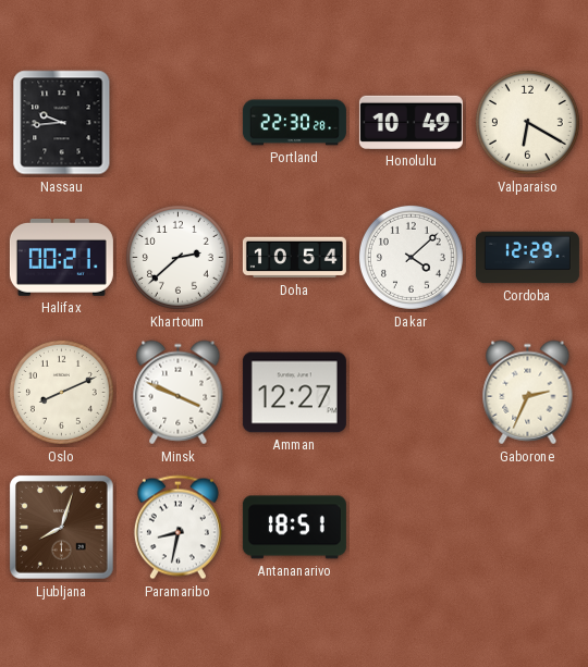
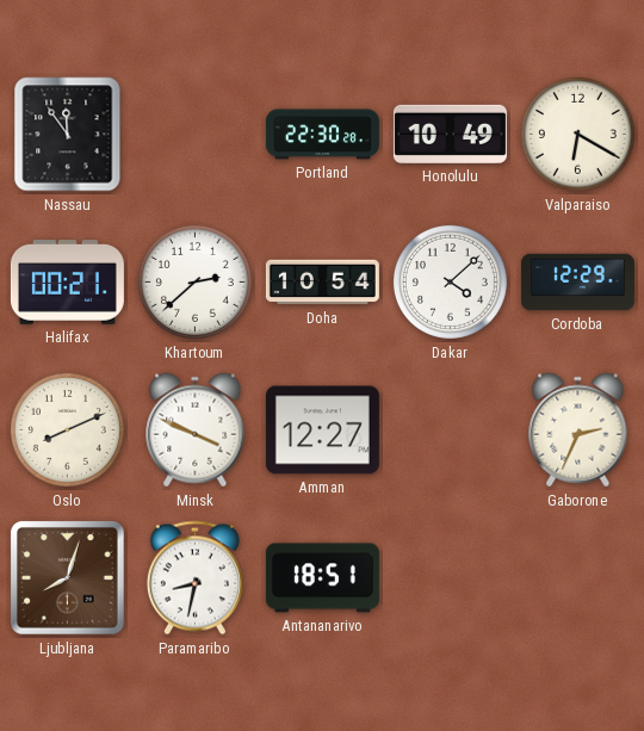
Nassau: 9:44 -> 11:54 (68, 135)
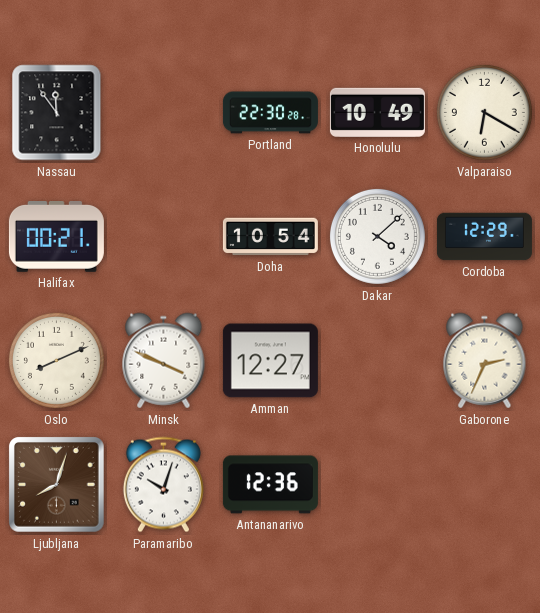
Khartoum: 2:38 -> none (194, 281)
Paramaribo: 8:32 -> 10:03 (163, 485)
Antananarivo: 18:51 -> 12:36 (270, 485)
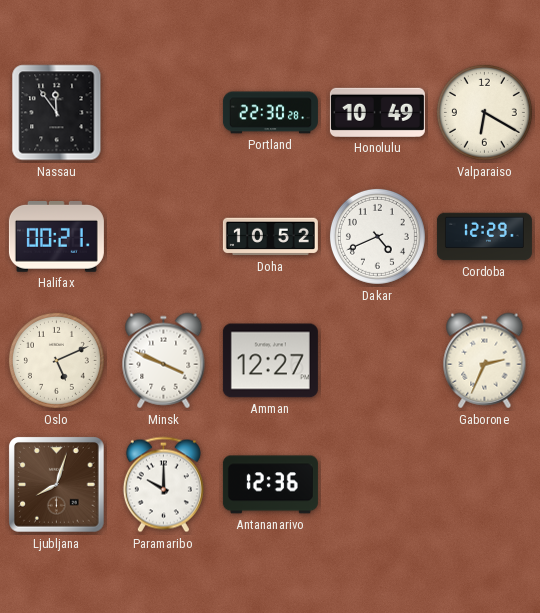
Doha: 10:54 -> 10:52 (270, 237)
Dakar: 4:08 -> 4:41 (377, 236)
Oslo: 8:11 -> 5:11 (56, 360)
Paramaribo: 10:03 -> 10:00 (163, 485)
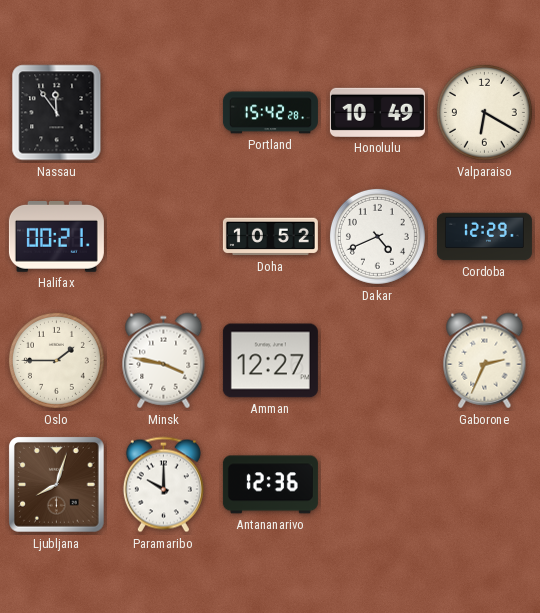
Portland: 22:30 -> 15:42 (270, 113)
Oslo: 5:11 -> 1:45 (56, 360)
Minsk: 3:49 -> 3:47 (164, 361)
